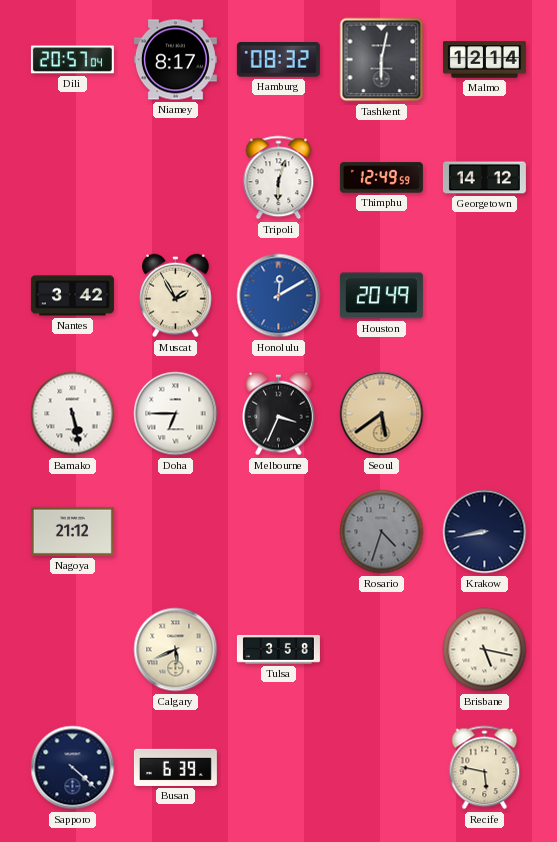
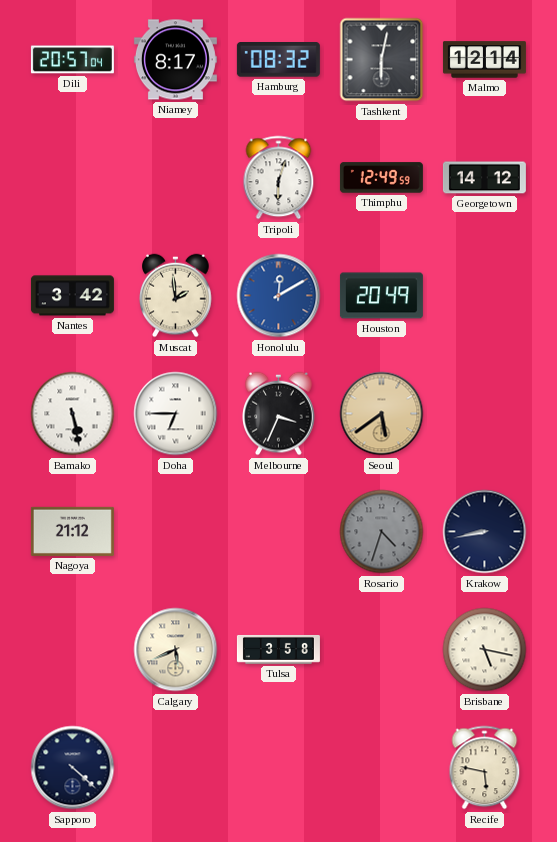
Muscat: 1:55 -> 1:59 (176, 296)
Busan: 6:39 -> none (175, 767)
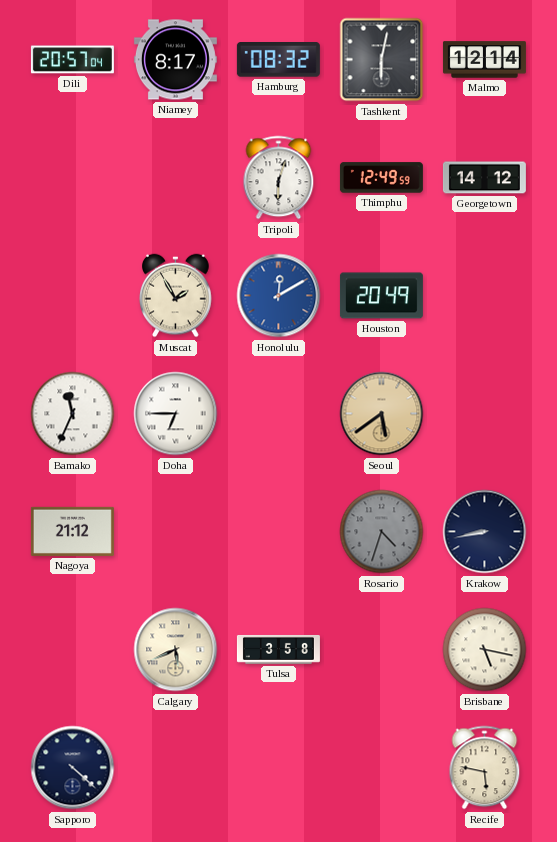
Nantes: 3:42 -> none (72, 296)
Muscat: 1:59 -> 1:55 (176, 296)
Bamako: 5:28 -> 11:34 (73, 414)
Melbourne: 3:34 -> none (279, 414)
